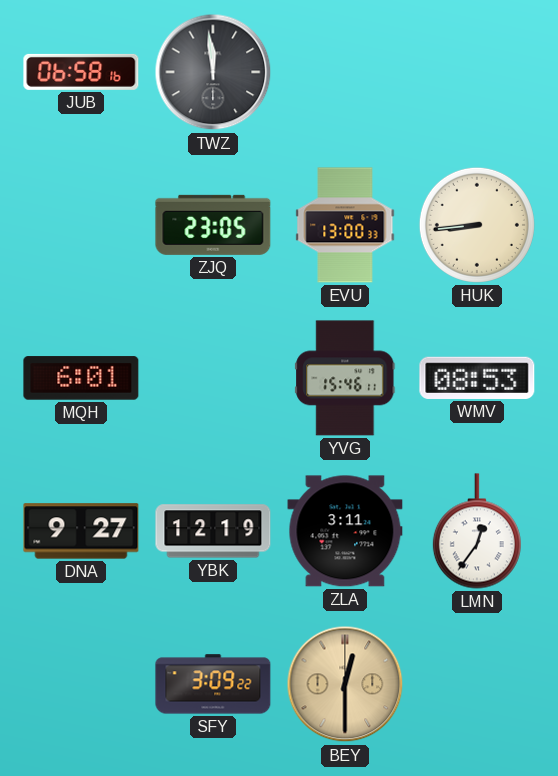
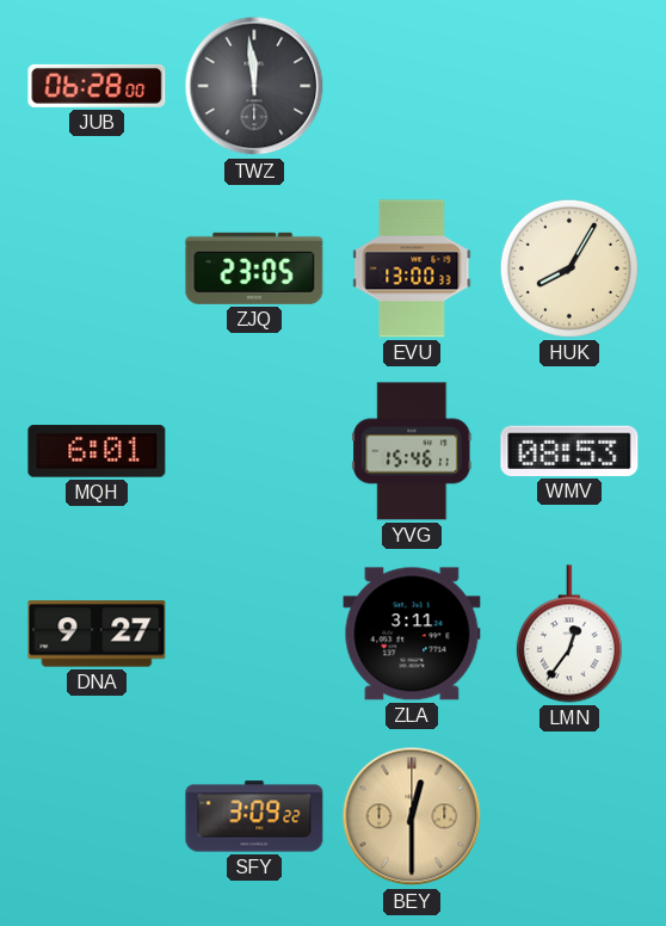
JUB: 06:58 -> 06:28 (97, 86)
HUK: 8:44 -> 8:05 (569, 268)
YBK: 12:19 -> none (213, 531)
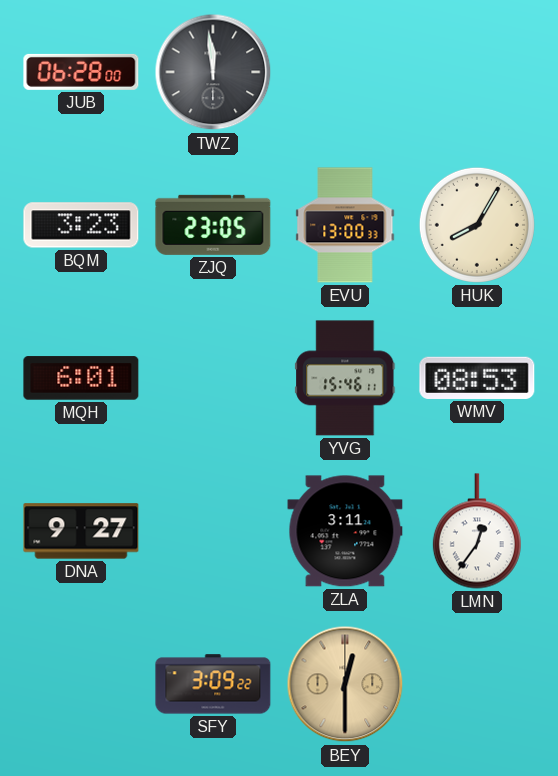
BQM: none -> 3:23 (81, 225)
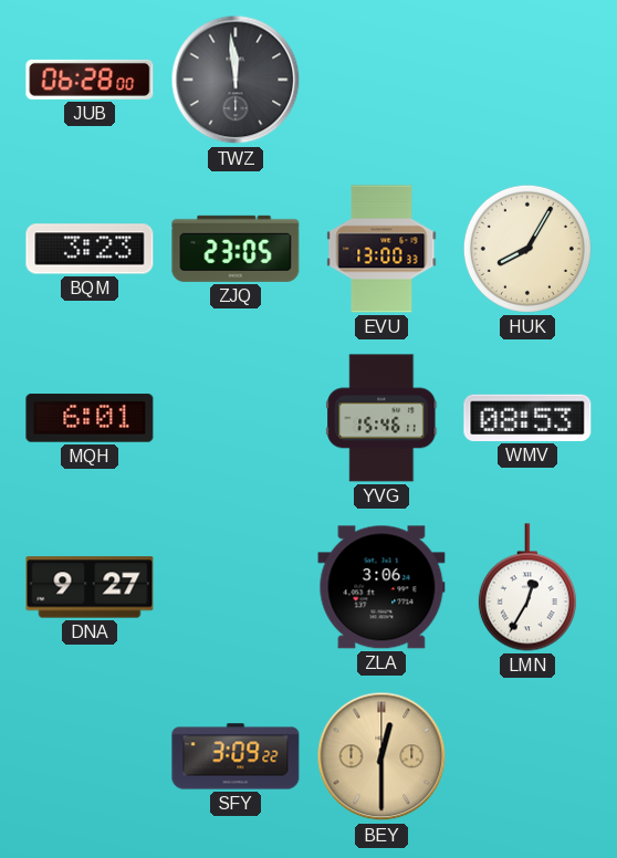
ZLA: 3:11 -> 3:06 (381, 587)
LMN: 12:36 -> 12:35 (527, 587)
